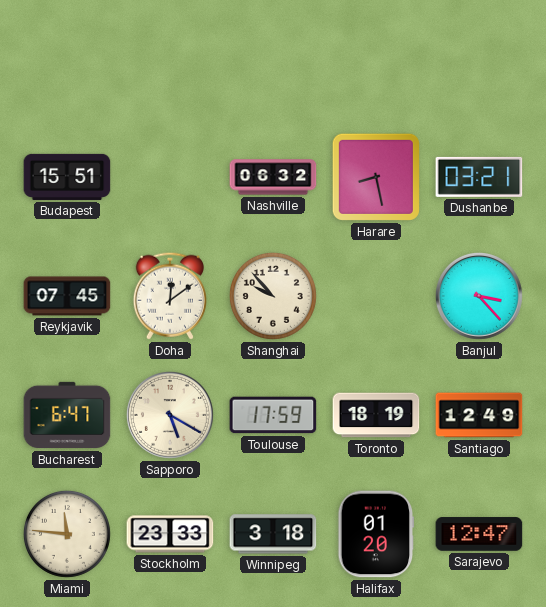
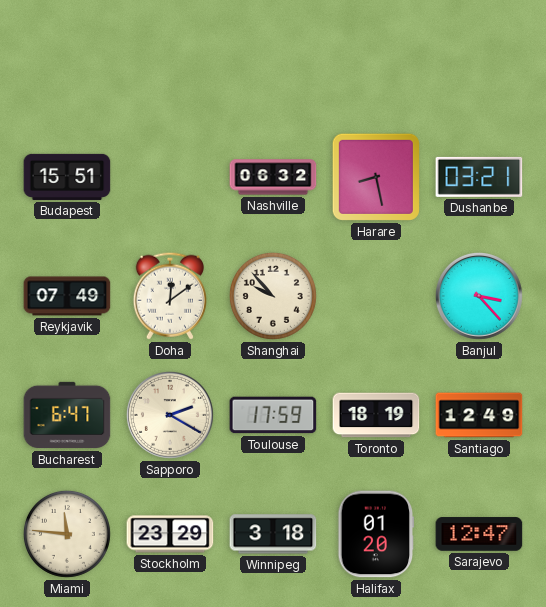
Reykjavik: 07:45 -> 07:49 (67, 296)
Sapporo: 5:20 -> 2:20 (170, 415)
Stockholm: 23:33 -> 23:29 (170, 534)
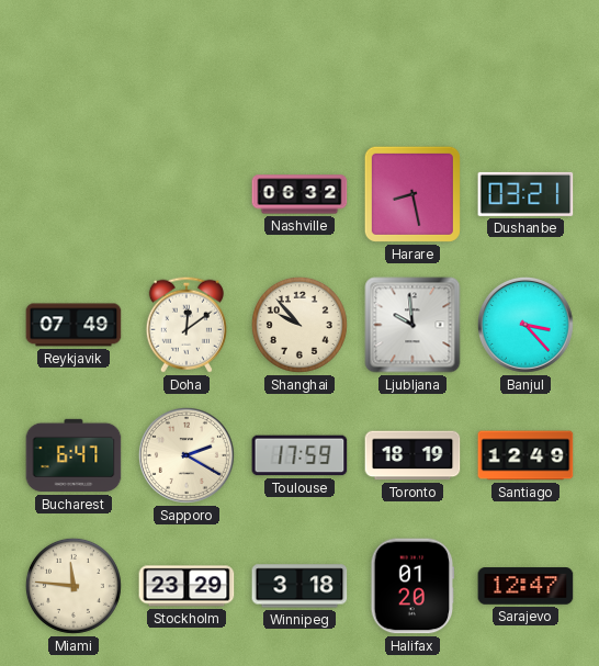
Budapest: 15:51 -> none (67, 177)
Ljubljana: none -> 9:59 (412, 325)
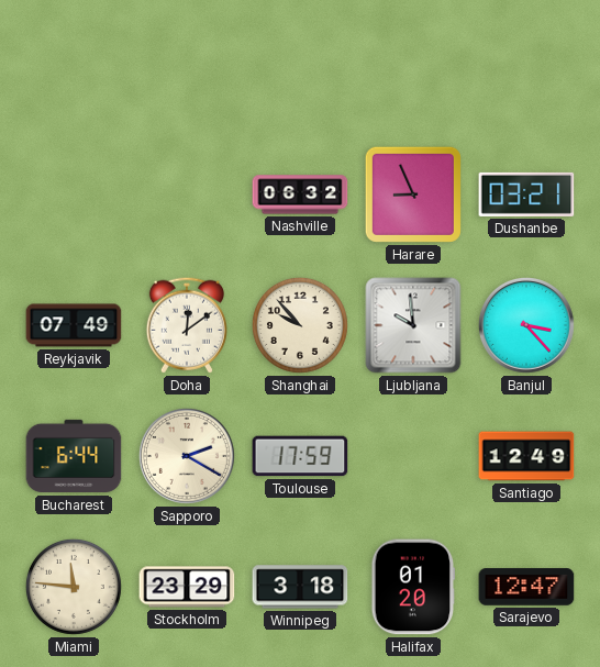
Harare: 8:28 -> 8:56 (413, 194)
Bucharest: 6:47 -> 6:44 (74, 456)
Toronto: 18:19 -> none (412, 455)
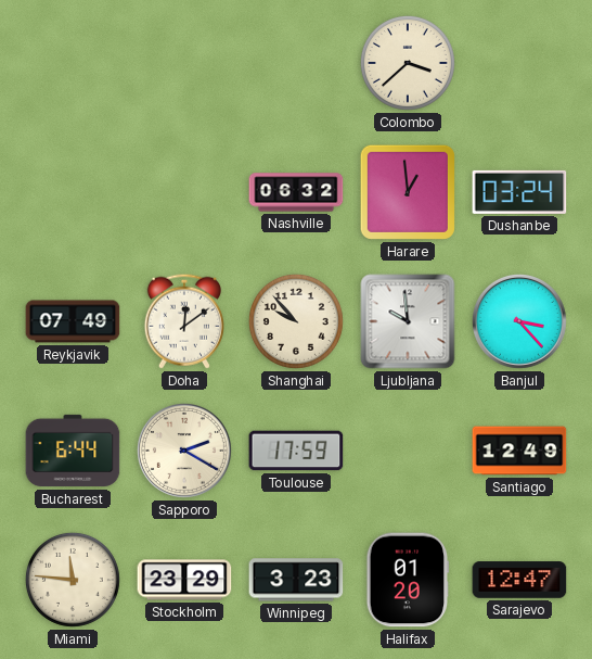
Colombo: none -> 3:38 (408, 63)
Harare: 8:56 -> 12:59 (408, 192)
Dushanbe: 03:21 -> 03:24 (519, 192)
Winnipeg: 3:18 -> 3:23 (296, 580)
